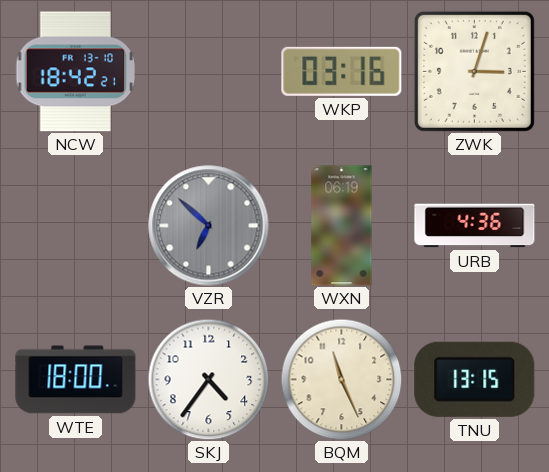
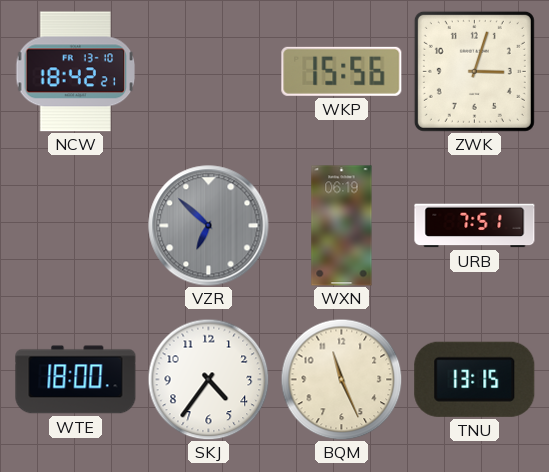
WKP: 03:16 -> 15:56 (342, 71)
URB: 4:36 -> 7:51 (475, 226)
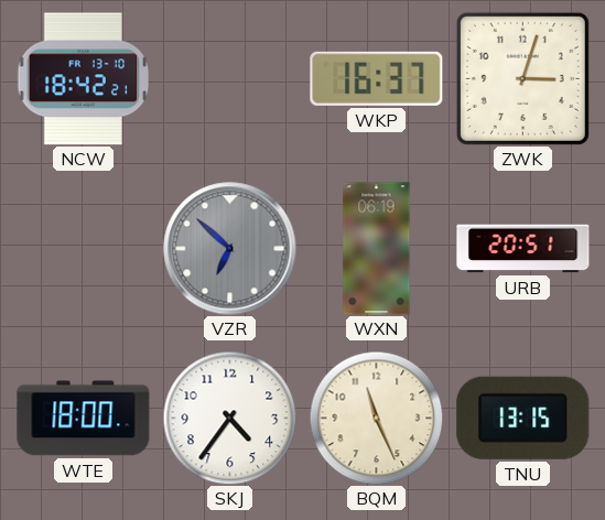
WKP: 15:56 -> 16:37 (377, 78)
URB: 7:51 -> 20:51 (523, 249)
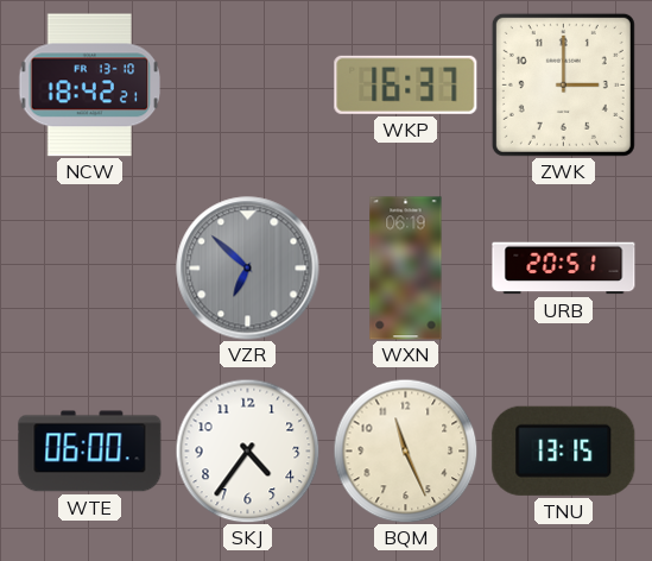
ZWK: 3:03 -> 3:00 (563, 84)
WTE: 18:00 -> 06:00 (90, 452)
